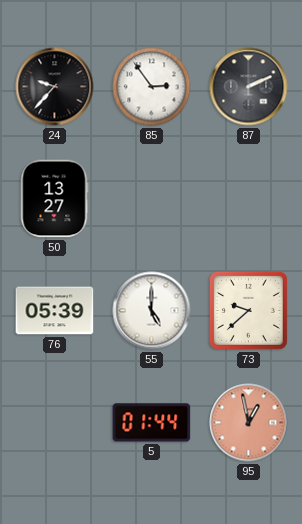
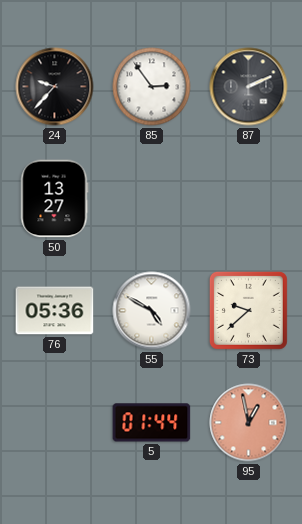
76: 05:39 -> 05:36 (55, 311)
55: 5:00 -> 4:50 (152, 311)
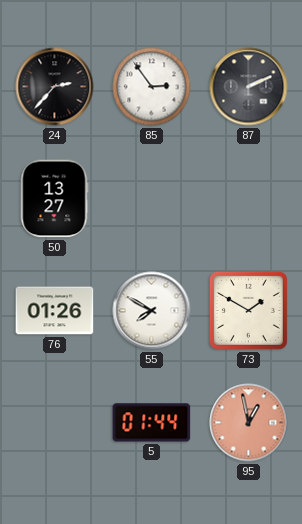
24: 9:37 -> 2:37 (55, 87)
76: 05:36 -> 01:26 (55, 311)
55: 4:50 -> 7:50 (152, 311)
73: 9:38 -> 1:50 (248, 310)
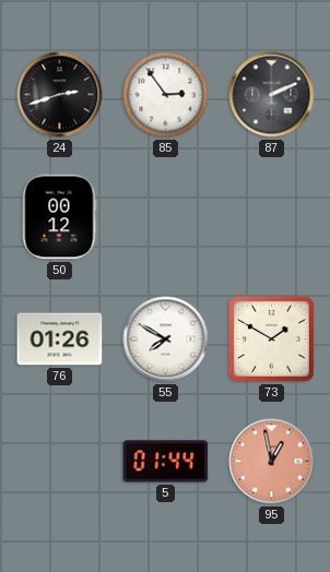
24: 2:37 -> 2:42 (60, 95)
50: 13:27 -> 00:12 (60, 217)
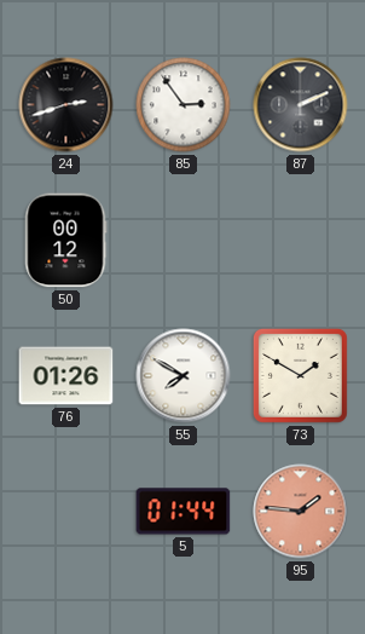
95: 12:58 -> 1:46 (301, 512)
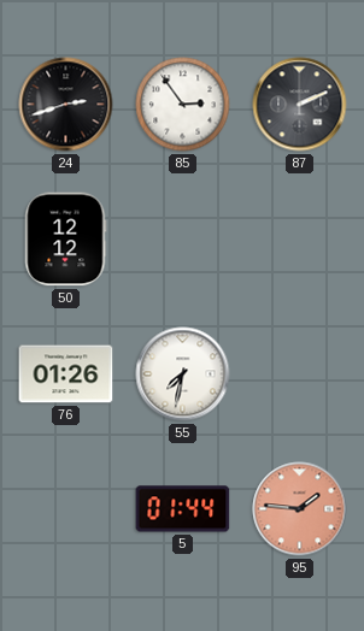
50: 00:12 -> 12:12 (66, 240)
55: 7:50 -> 7:32 (183, 375)
73: 1:50 -> none (300, 375)
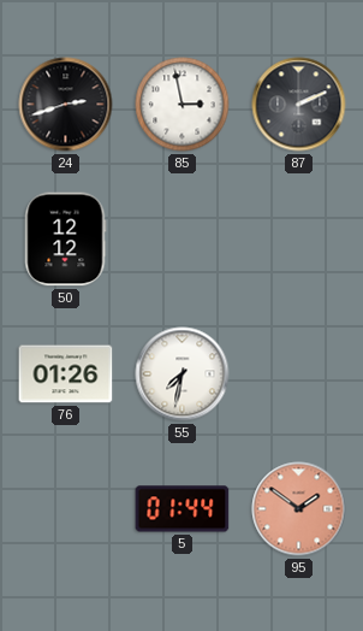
85: 2:54 -> 2:58 (183, 105)
95: 1:46 -> 1:51 (299, 509)
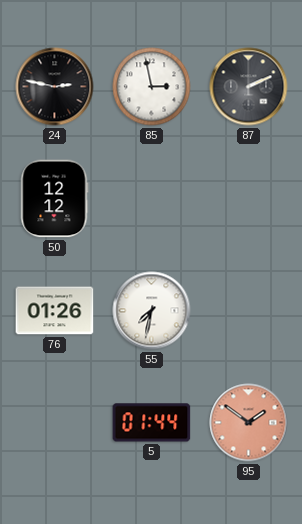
24: 2:42 -> 2:47 (55, 87)
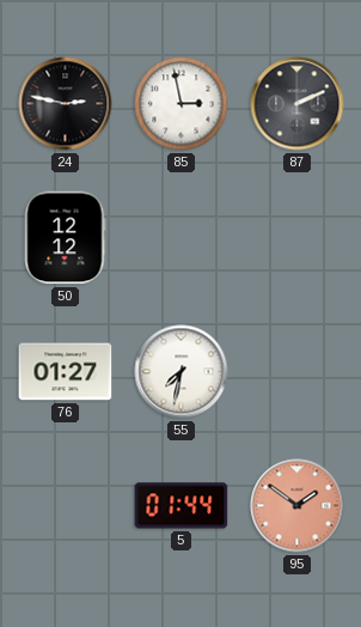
76: 01:26 -> 01:27 (66, 372)
